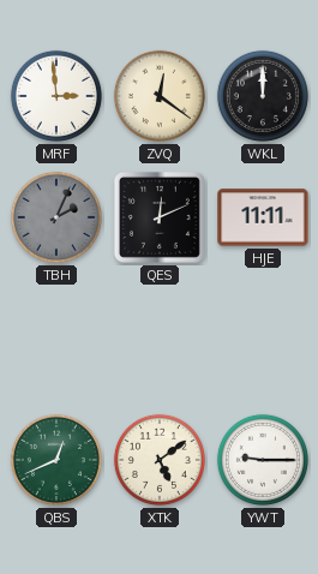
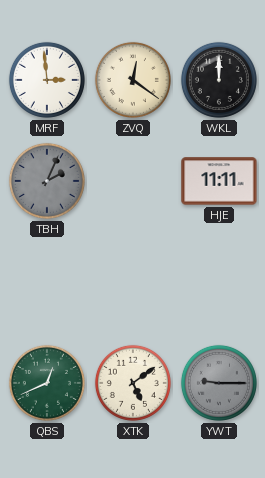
QES: 12:11 -> none (160, 217)
YWT dial: white -> grey (219, 383)
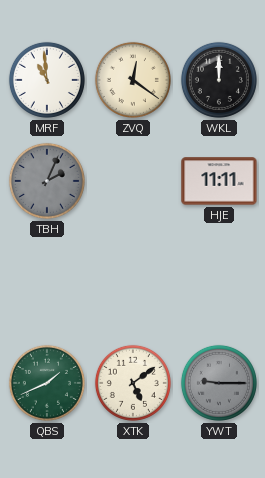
MRF: 2:59 -> 10:59 (47, 80)
QBS: 12:41 -> 1:41 (47, 383)
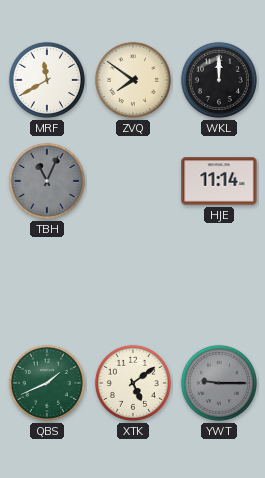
MRF: 10:59 -> 11:40 (47, 80)
ZVQ: 12:21 -> 7:51 (133, 80)
TBH: 2:04 -> 11:04 (47, 181)
HJE: 11:11 -> 11:14 (219, 181)
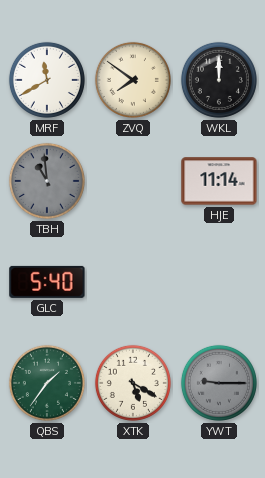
TBH: 11:04 -> 10:59 (47, 181)
GLC: none -> 5:40 (47, 282)
QBS: 1:41 -> 1:36 (47, 383)
XTK: 5:09 -> 5:20 (133, 383)
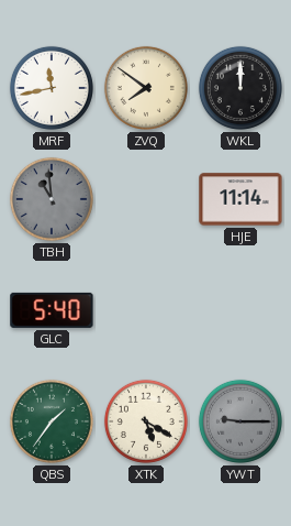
MRF: 11:40 -> 11:43 (52, 88)
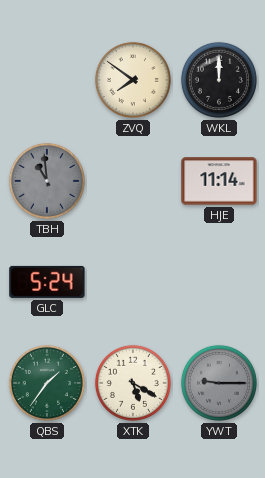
MRF: 11:43 -> none (52, 88)
GLC: 5:40 -> 5:24 (47, 282)
